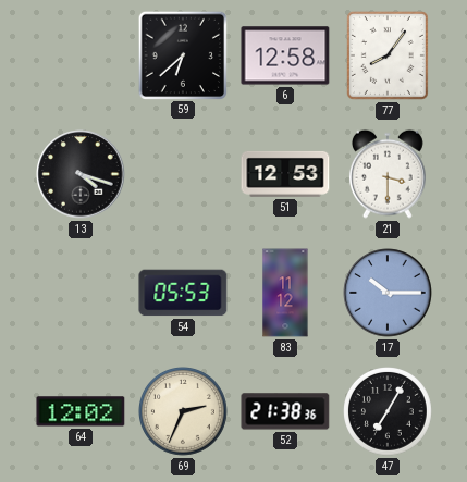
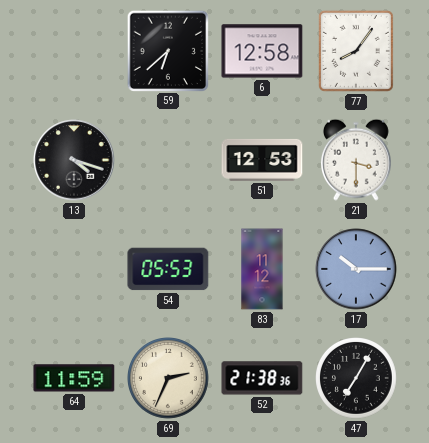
64: 12:02 -> 11:59 (74, 378)
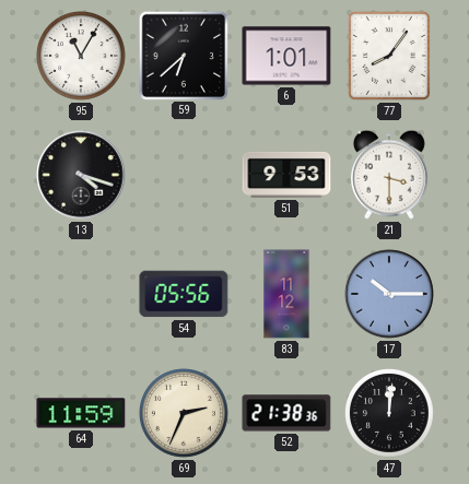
95: none -> 11:05 (82, 57)
6: 12:58 -> 1:01 (286, 56)
51: 12:53 -> 9:53 (286, 175)
54: 05:53 -> 05:56 (184, 294)
47: 7:05 -> 12:01 (390, 414)
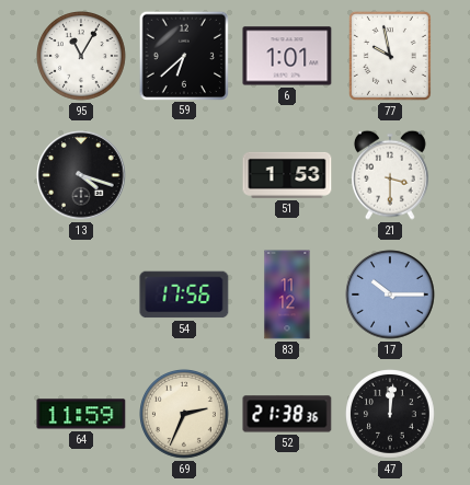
77: 8:06 -> 9:58 (390, 56)
51: 9:53 -> 1:53 (287, 175)
54: 05:56 -> 17:56 (184, 295)
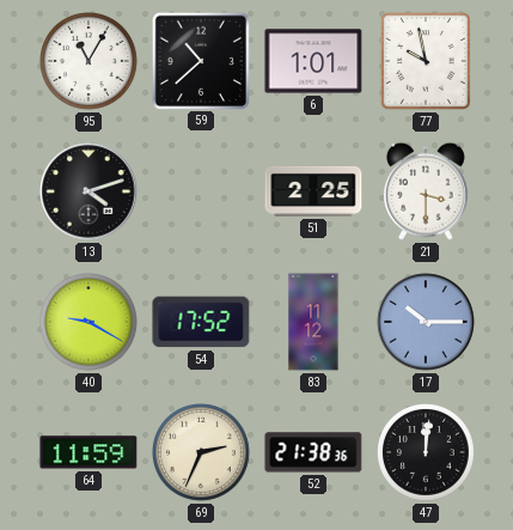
59: 6:38 -> 10:38 (200, 60)
13: 4:18 -> 4:12 (88, 191)
51: 1:53 -> 2:25 (313, 191)
40: none -> 9:20 (90, 323)
54: 17:56 -> 17:52 (201, 322)
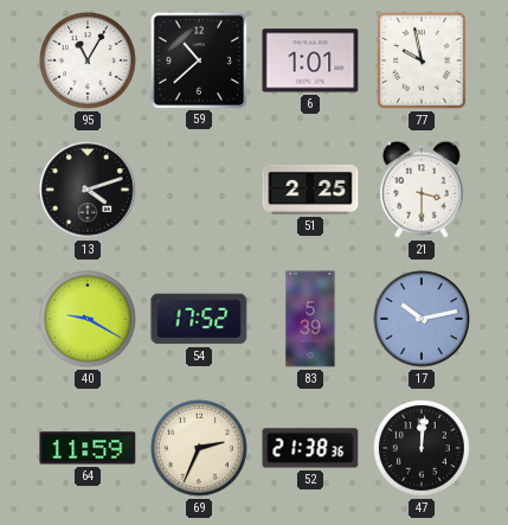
83: 11:12 -> 5:39 (310, 319)
17: 10:15 -> 10:13 (422, 319)
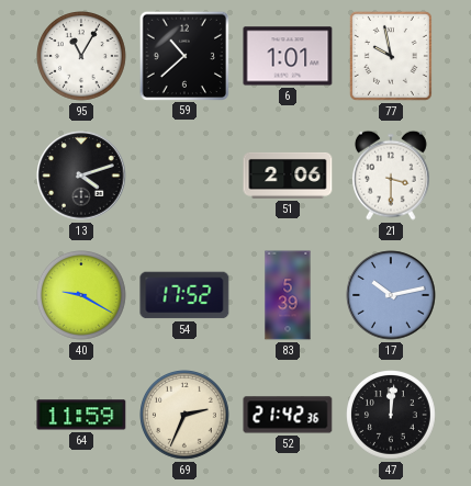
51: 2:25 -> 2:06 (288, 176)
52: 21:38 -> 21:42 (288, 415)
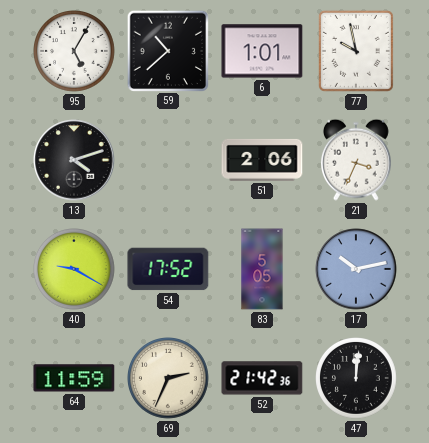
95: 11:05 -> 5:05 (75, 52)
21: 3:30 -> 3:34 (356, 160)
83: 5:39 -> 5:05 (262, 269)
